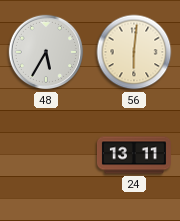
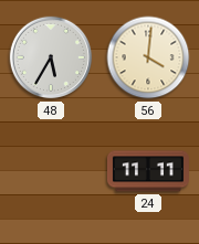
56: 6:01 -> 4:01 (148, 57)
24: 13:11 -> 11:11 (148, 171)
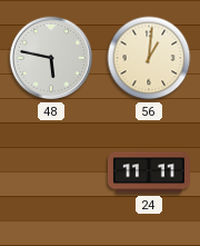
48: 5:35 -> 5:47 (51, 58)
56: 4:01 -> 1:01 (149, 58)
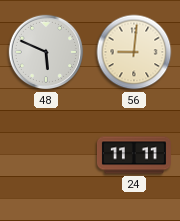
48: 5:47 -> 5:49 (46, 52)
56: 1:01 -> 9:01 (134, 52)
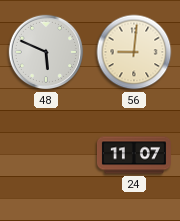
24: 11:11 -> 11:07 (134, 155)
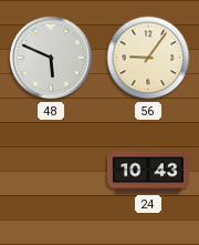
56: 9:01 -> 9:06 (148, 58)
24: 11:07 -> 10:43 (148, 172)
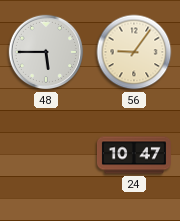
48: 5:49 -> 5:45 (46, 52)
24: 10:43 -> 10:47 (134, 155)
